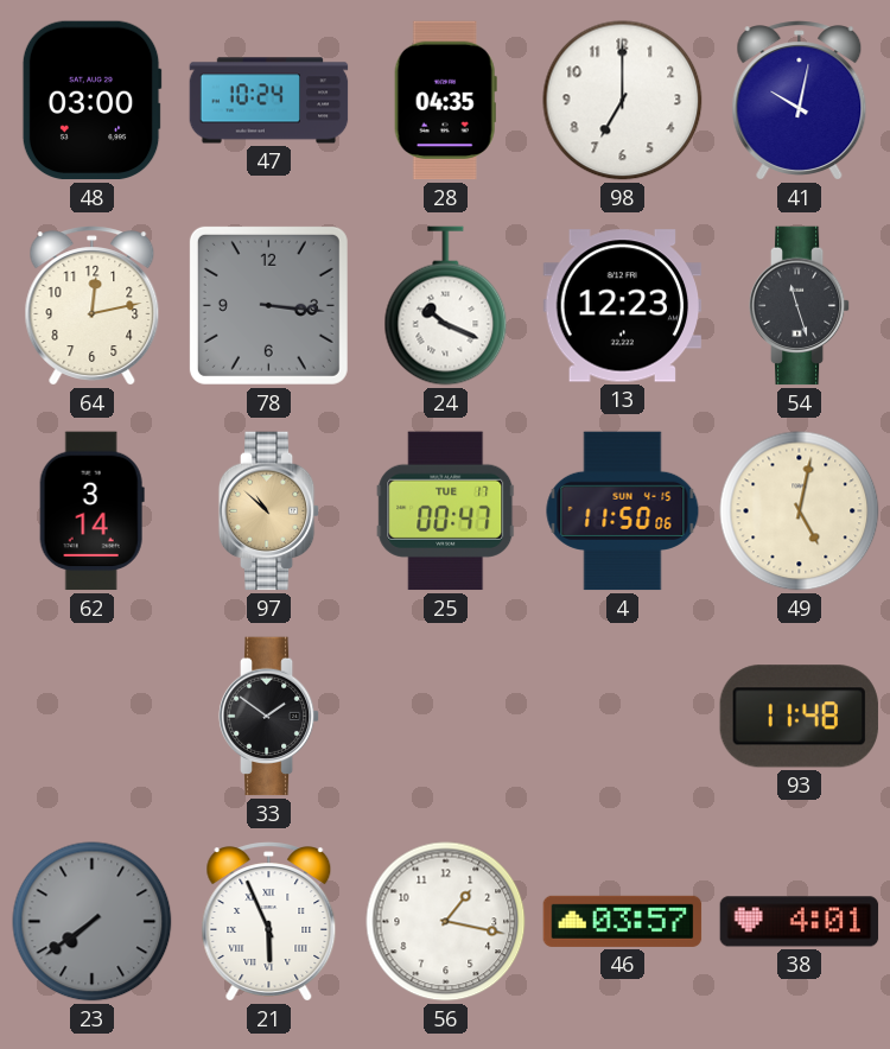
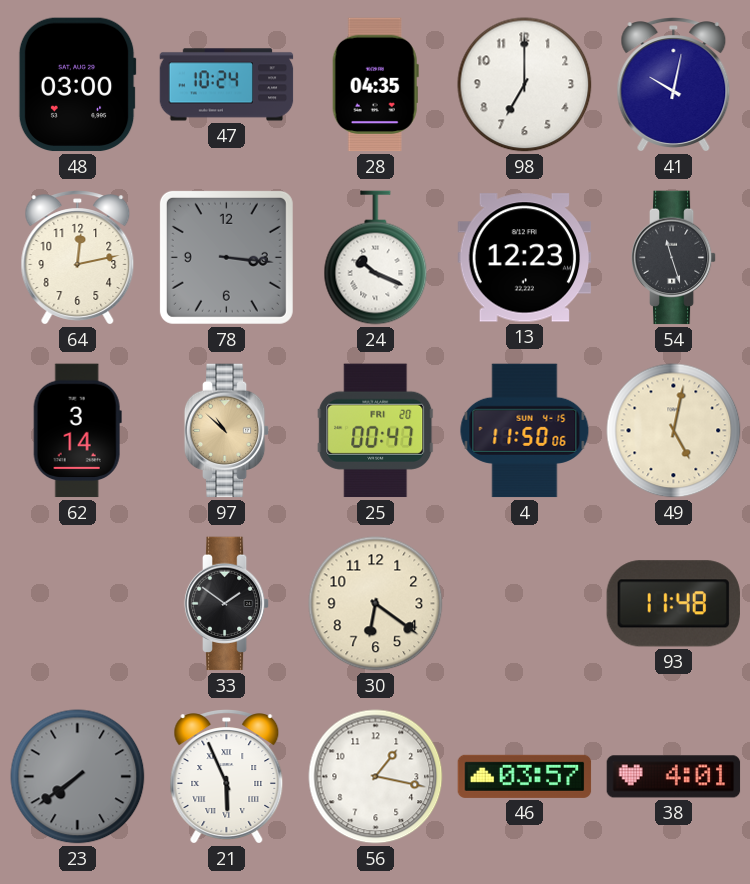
25 date: TUE 17 -> FRI 20 (376, 431)
30: none -> 6:21 (376, 604)
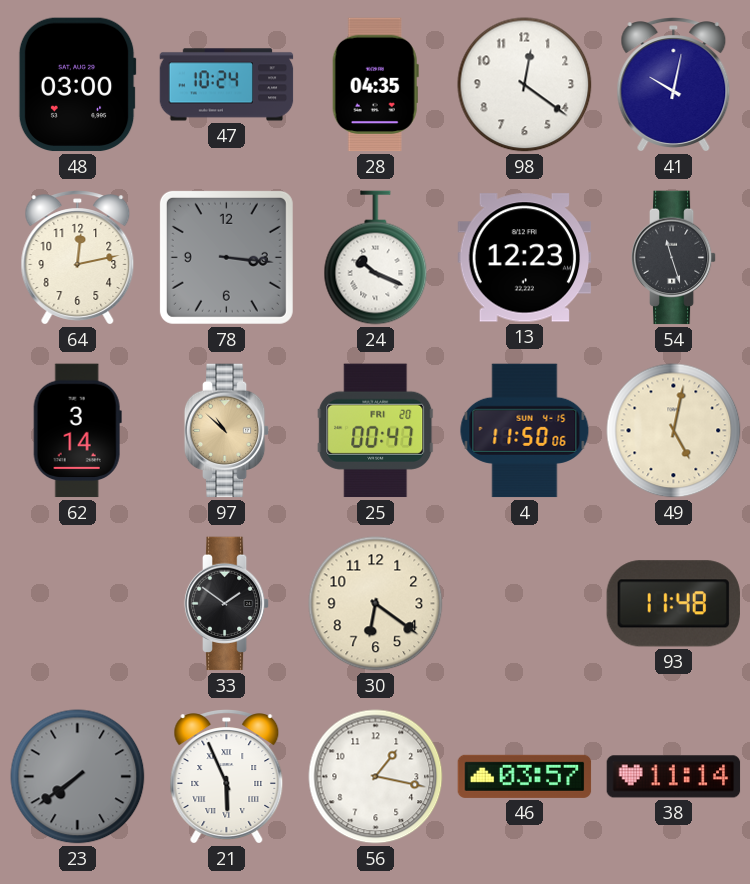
98: 7:00 -> 12:21 (525, 85)
38: 4:01 -> 11:14 (674, 777)
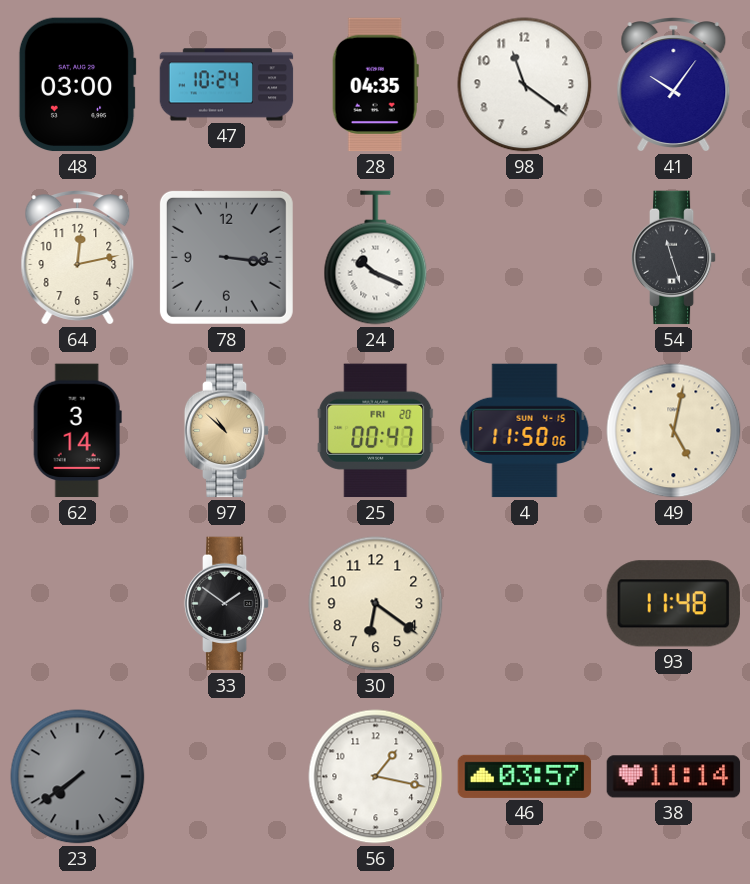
98: 12:21 -> 11:21 (525, 85)
41: 10:02 -> 10:06 (674, 85)
13: 12:23 -> none (525, 258)
21: 5:56 -> none (227, 777)
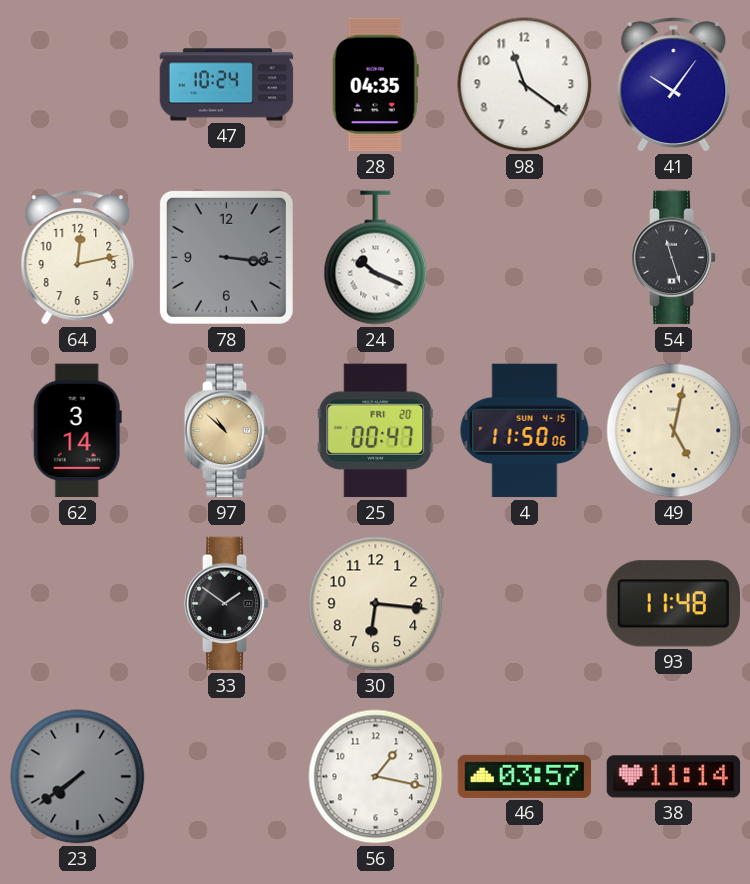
48: 03:00 -> none (77, 85)
30: 6:21 -> 6:16 (376, 604)
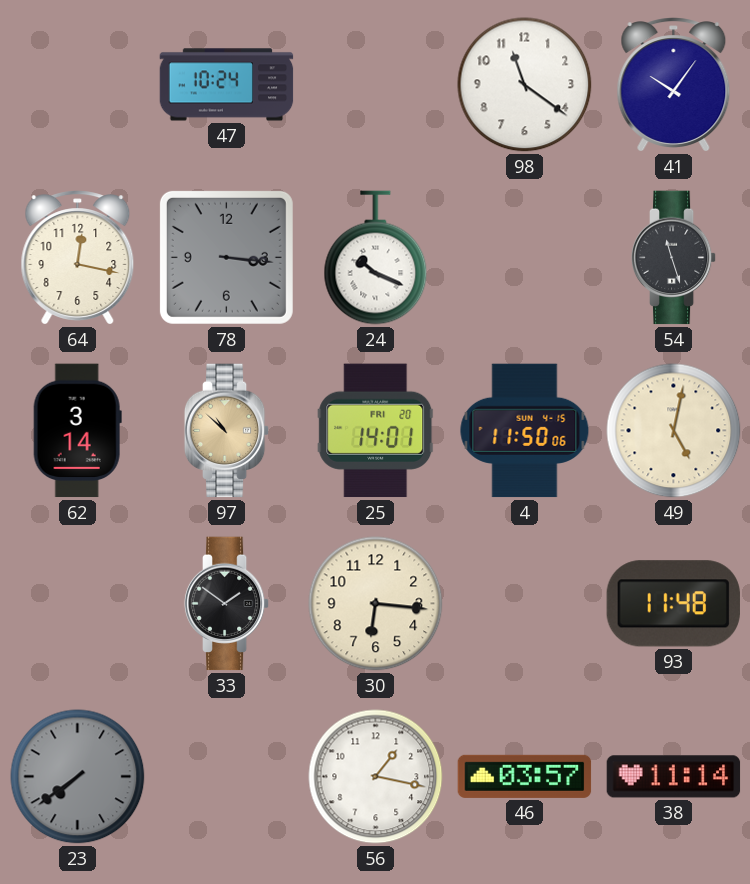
28: 04:35 -> none (375, 85)
64: 12:13 -> 12:17 (78, 258)
25: 00:47 -> 14:01 (376, 431)
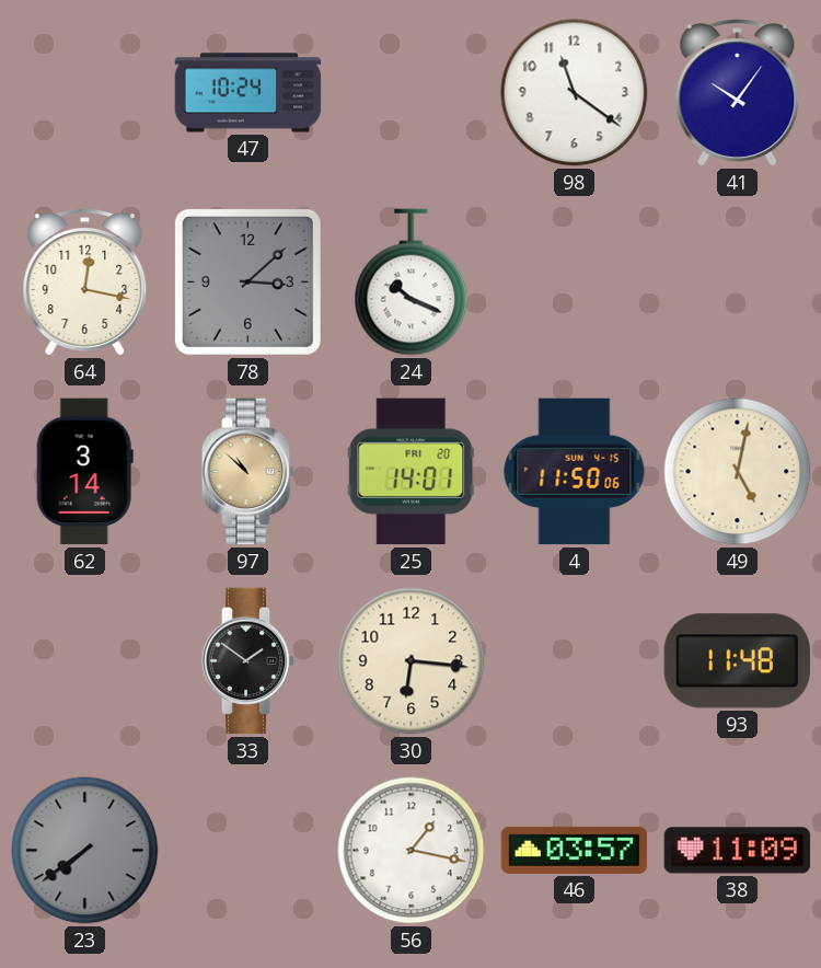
78: 3:16 -> 3:08 (247, 281)
54: 11:27 -> none (674, 258)
38: 11:14 -> 11:09 (738, 851)
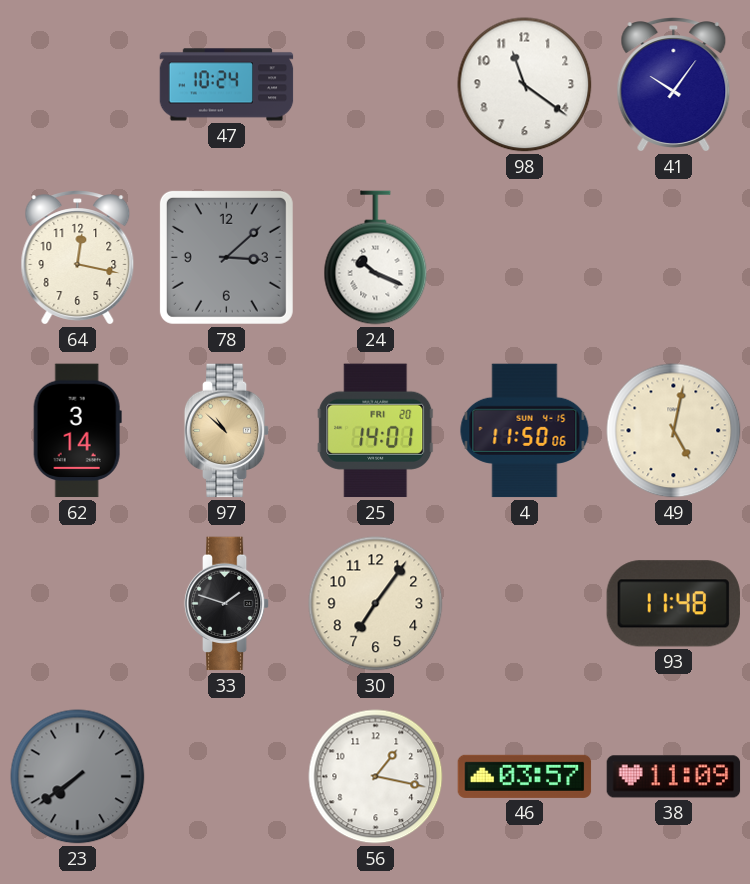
33: 1:51 -> 1:48 (227, 604)
30: 6:16 -> 7:06 (376, 604)
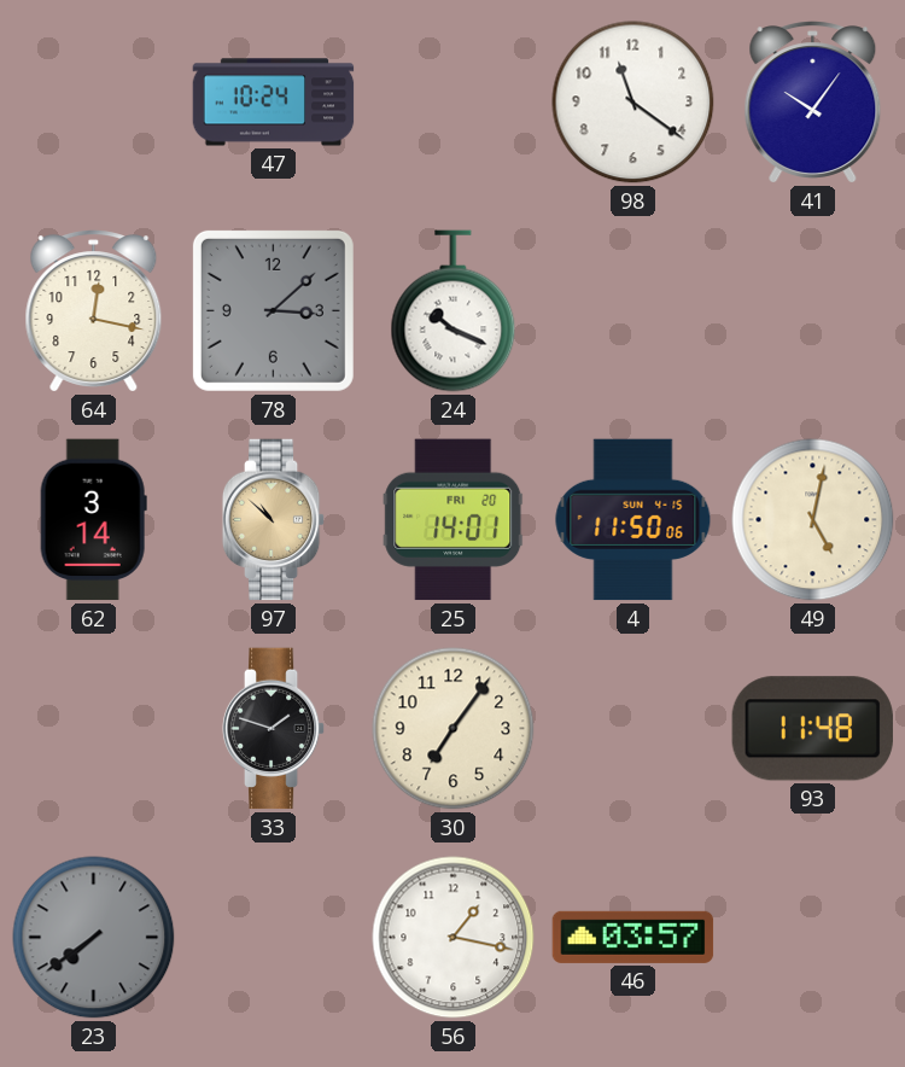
38: 11:09 -> none (674, 777)
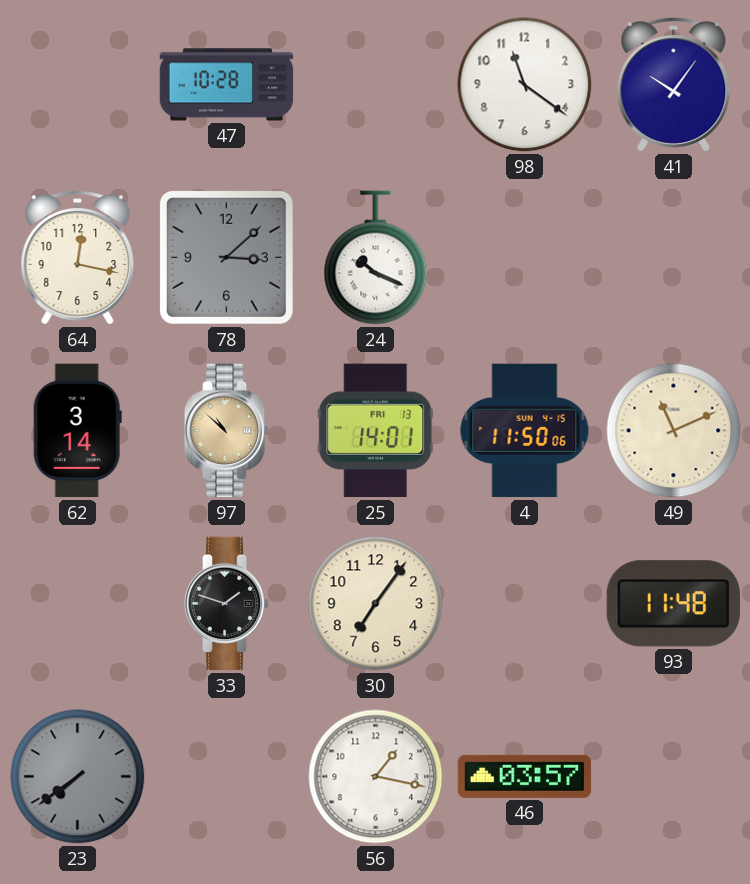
47: 10:24 -> 10:28 (227, 85)
25 date: FRI 20 -> FRI 13 (376, 431)
49: 5:02 -> 11:11 (674, 431)
